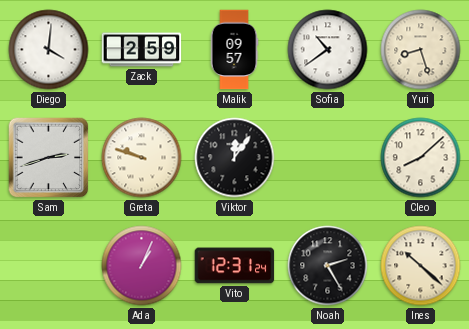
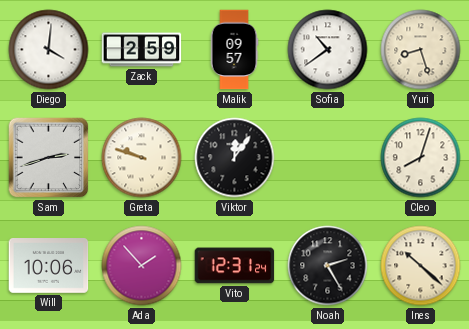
Cleo: 8:08 -> 8:03 (421, 158)
Will: none -> 10:06 (49, 266)
Ada: 1:04 -> 1:53 (142, 266)
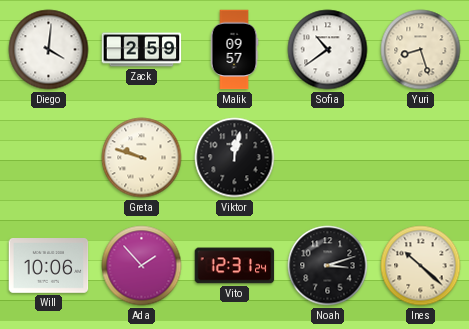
Sam: 2:42 -> none (49, 158)
Viktor: 12:06 -> 12:02 (235, 158)
Cleo: 8:03 -> none (421, 158)
Noah: 2:25 -> 3:12 (328, 266)
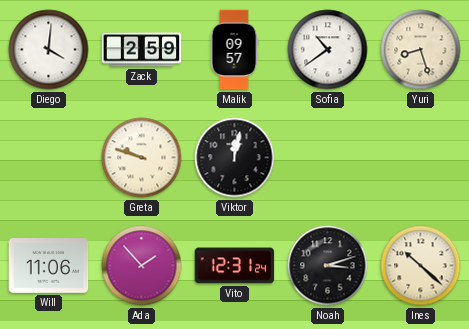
Will: 10:06 -> 11:06 (49, 266)
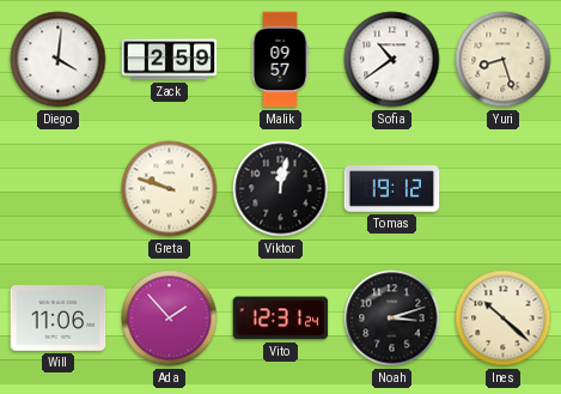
Tomas: none -> 19:12 (392, 189)
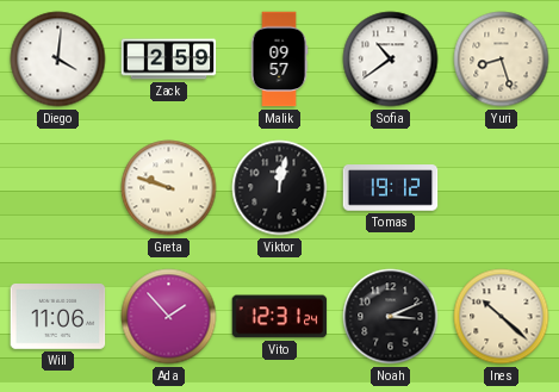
Noah: 3:12 -> 3:11 (391, 317)
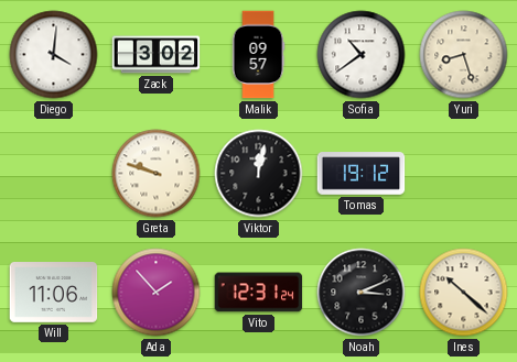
Zack: 2:59 -> 3:02 (157, 55)
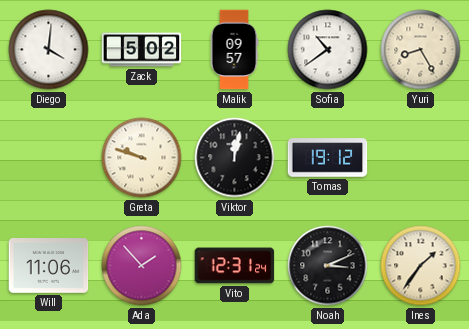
Zack: 3:02 -> 5:02 (142, 50)
Yuri: 8:27 -> 8:25 (421, 50)
Ines: 10:22 -> 1:36 (421, 266)
